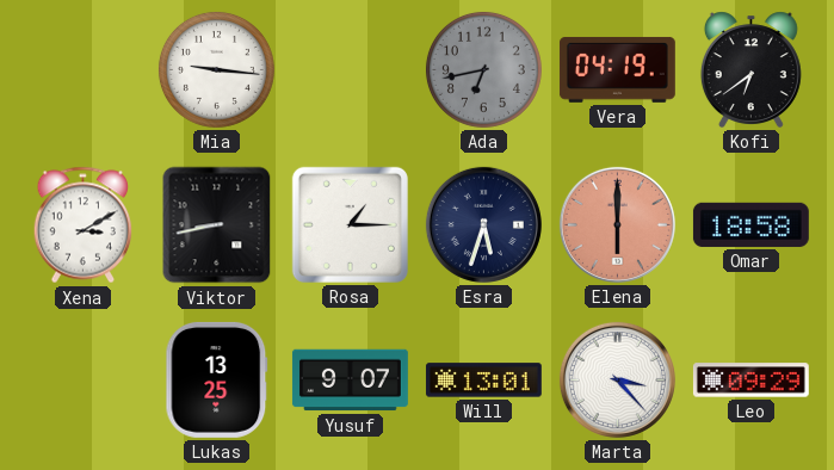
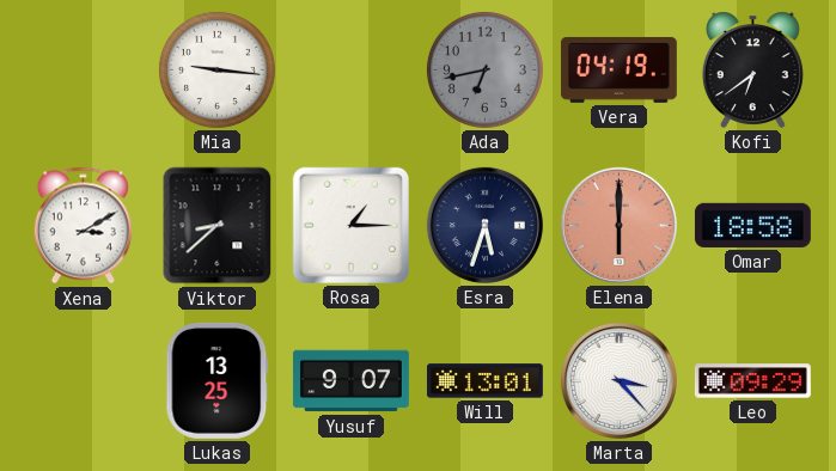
Viktor: 8:43 -> 8:38 (218, 226)
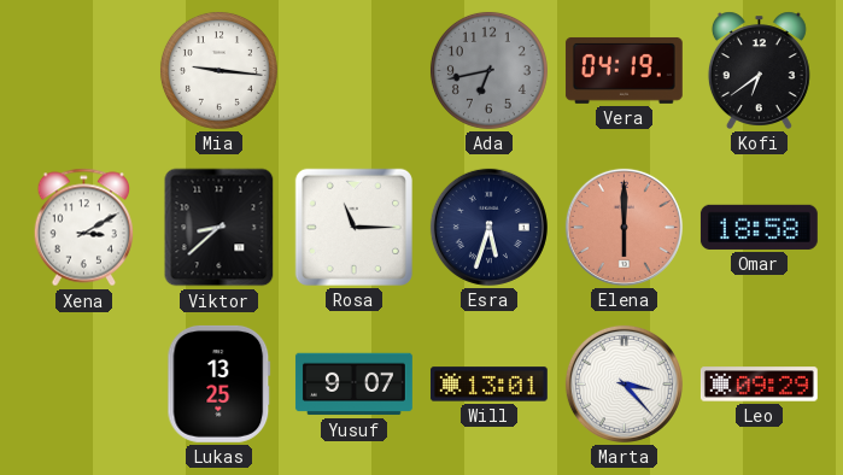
Rosa: 1:15 -> 11:15 (353, 227)
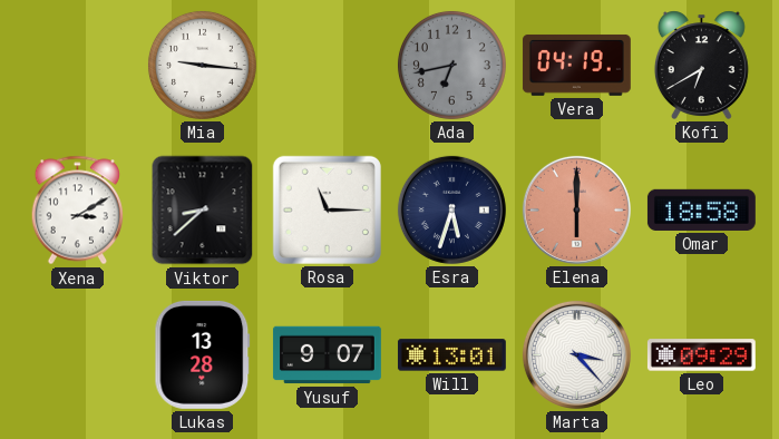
Kofi: 6:39 -> 6:40 (701, 65)
Lukas: 13:25 -> 13:28 (203, 354)
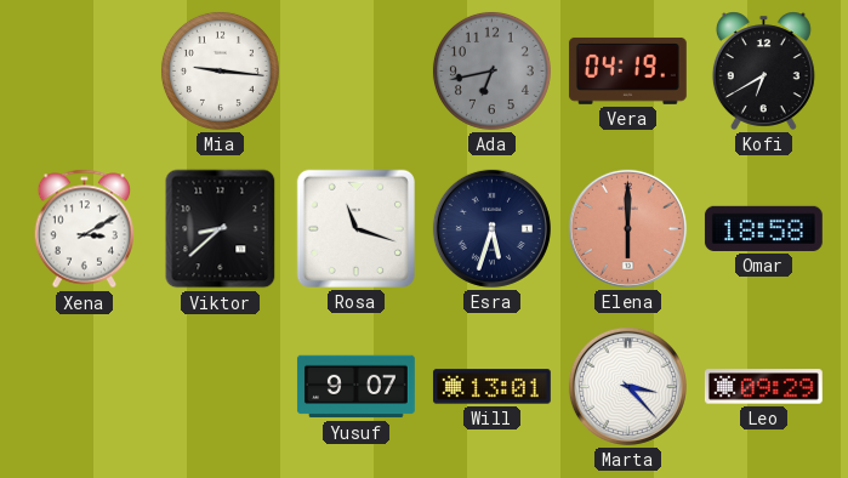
Rosa: 11:15 -> 11:18 (355, 228)
Lukas: 13:28 -> none (203, 354)
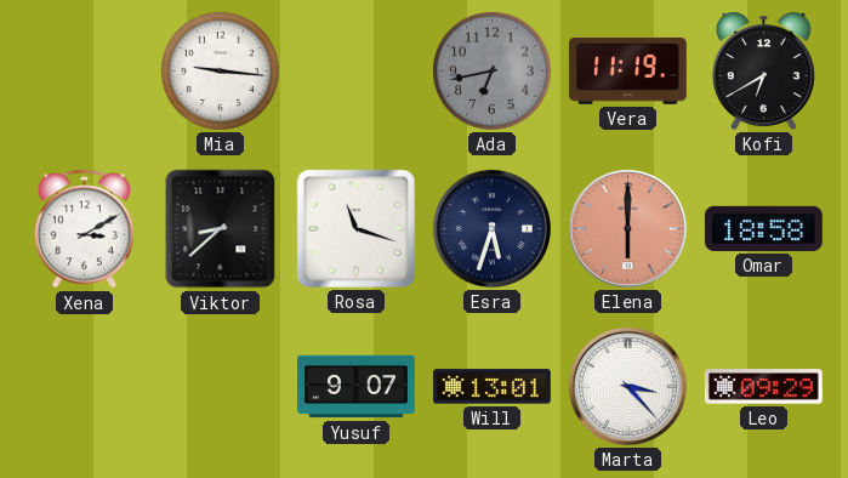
Vera: 04:19 -> 11:19 (627, 70)
